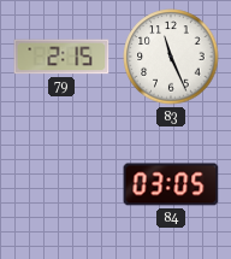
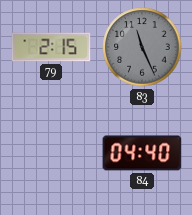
83 dial: white -> grey (142, 47)
84: 03:05 -> 04:40 (142, 153)
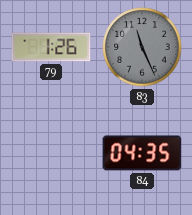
79: 2:15 -> 1:26 (51, 47)
84: 04:40 -> 04:35 (142, 153)
